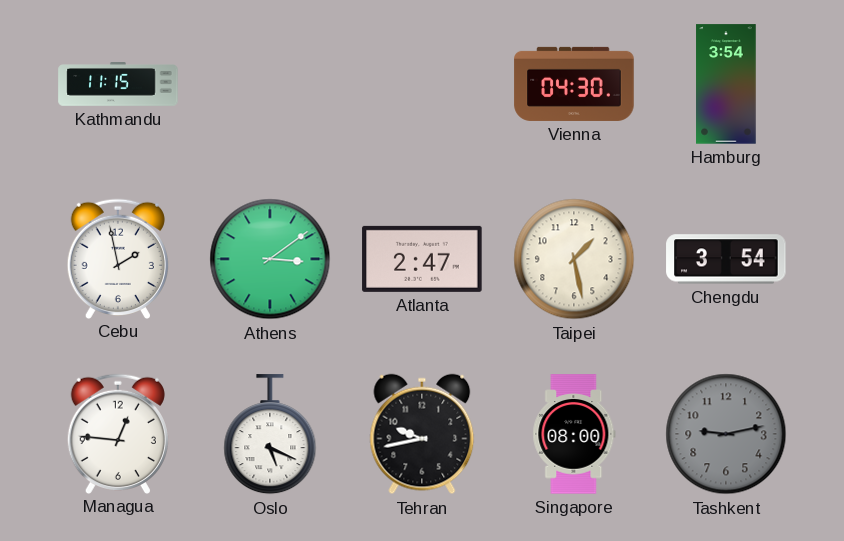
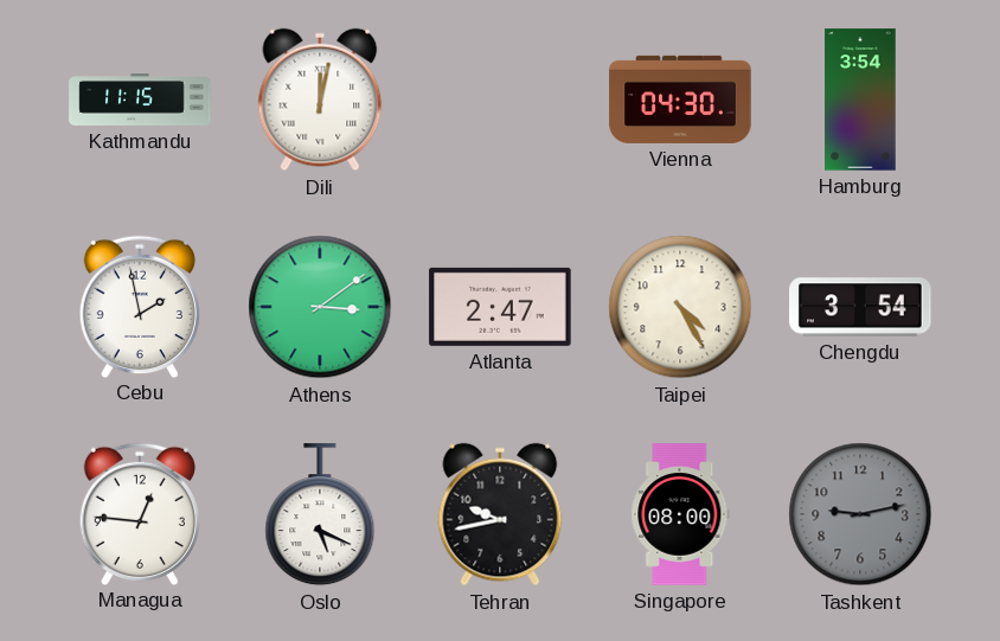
Dili: none -> 12:02 (320, 100)
Taipei: 1:28 -> 4:25 (680, 307)
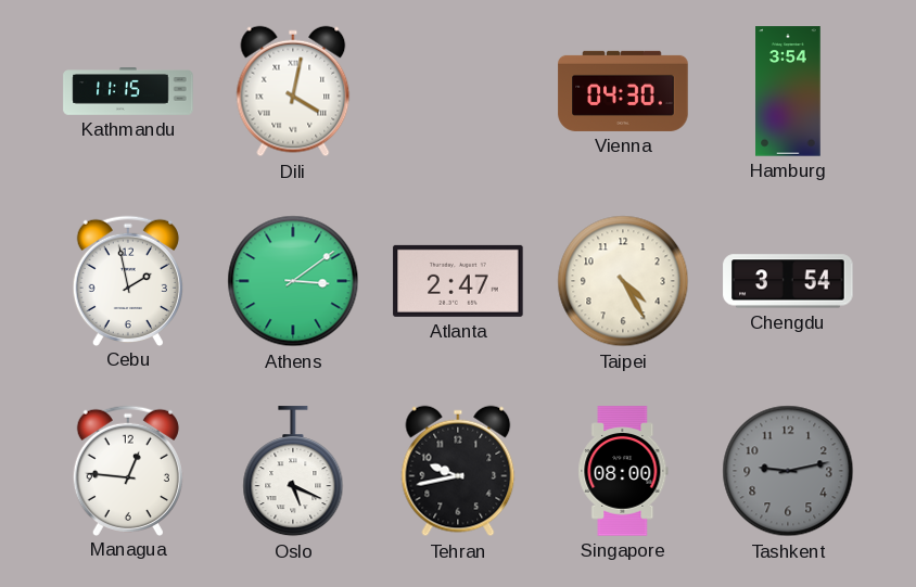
Dili: 12:02 -> 4:02 (293, 91)
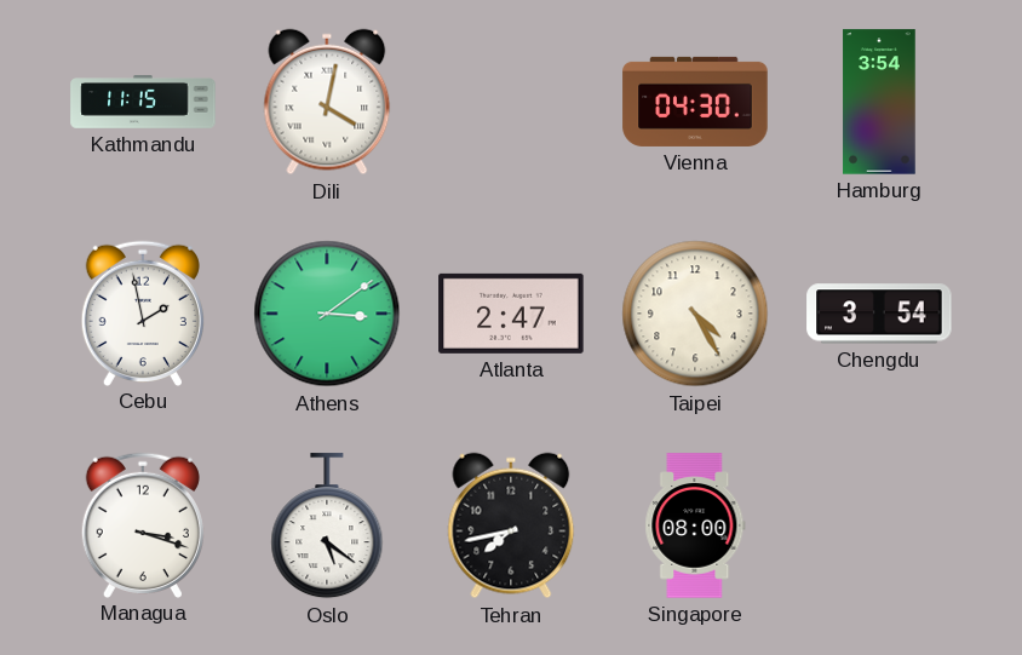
Managua: 12:46 -> 3:18 (143, 524)
Oslo: 5:19 -> 5:21 (327, 527)
Tehran: 9:43 -> 7:43 (511, 525)
Tashkent: 9:13 -> none (788, 471)
